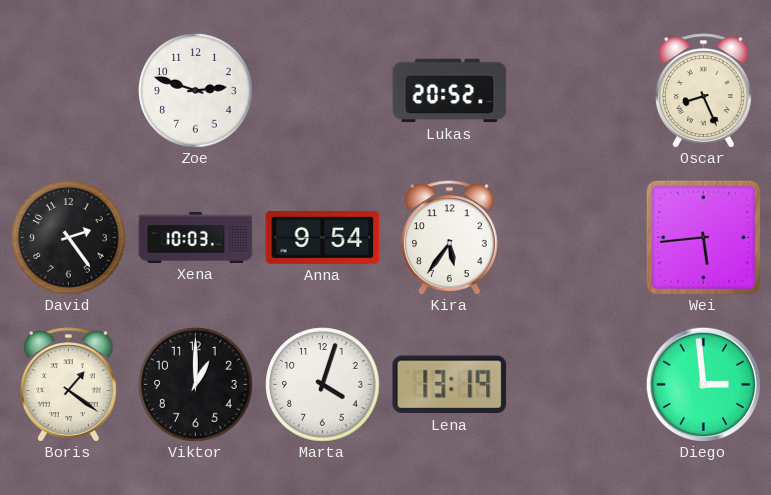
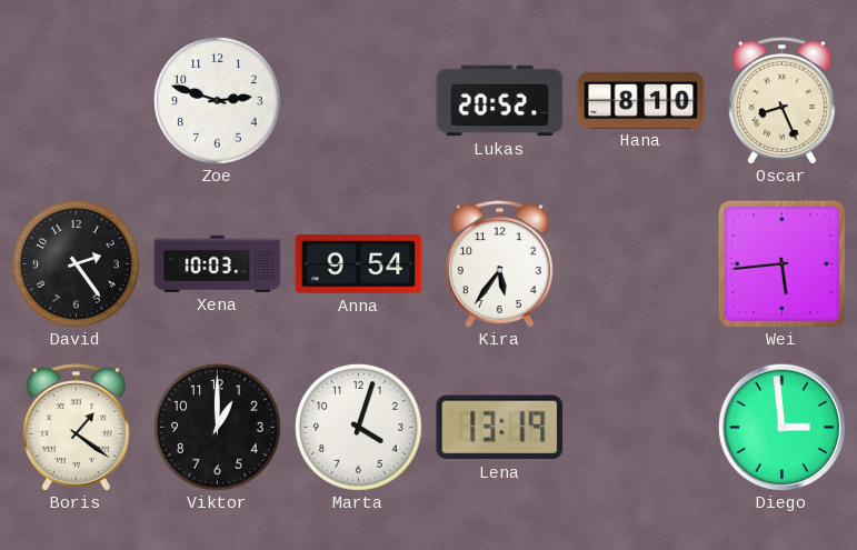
Hana: none -> 8:10 (641, 100)
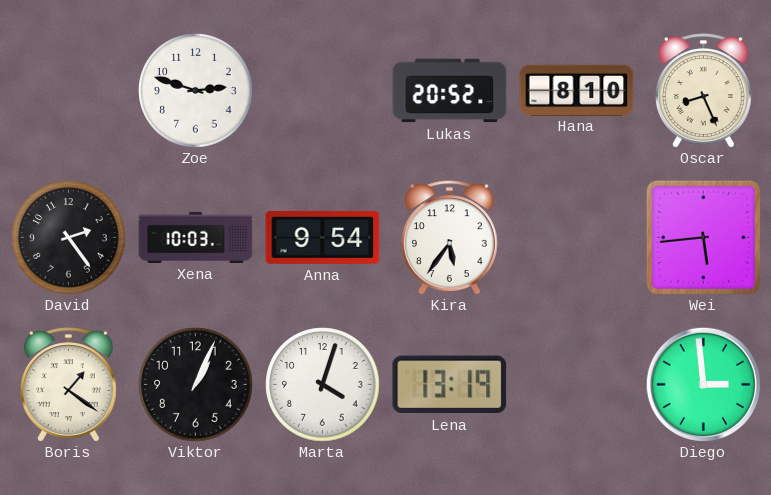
Viktor: 1:00 -> 1:04 (196, 385)
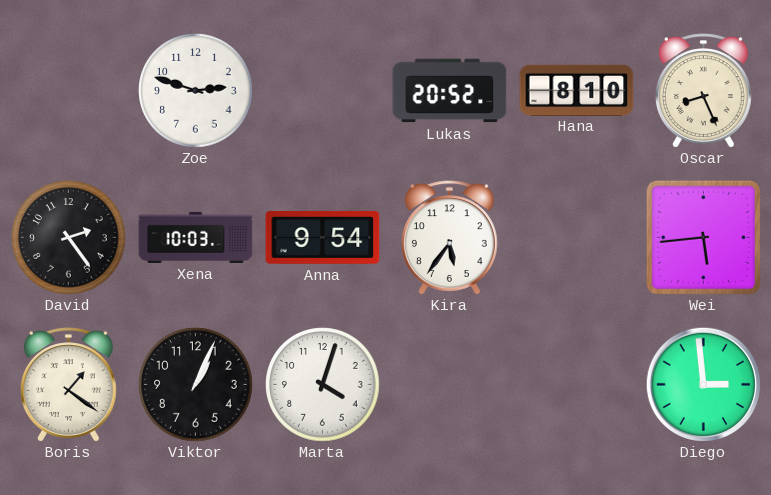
Lena: 13:19 -> none (450, 385)
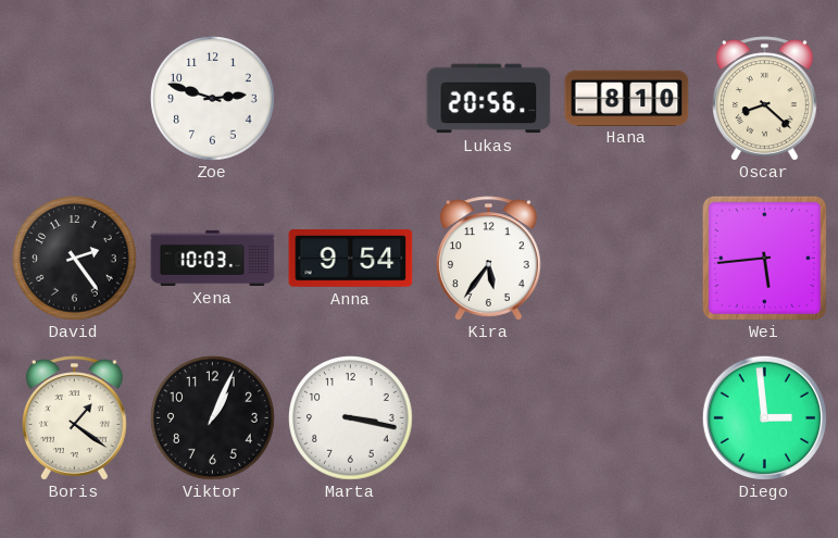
Lukas: 20:52 -> 20:56 (489, 99)
Oscar: 8:26 -> 8:22 (764, 99)
Marta: 4:03 -> 3:17 (351, 418)
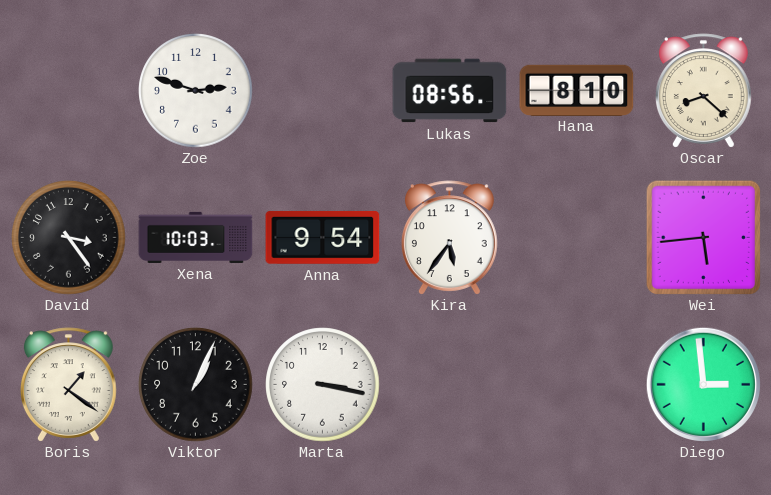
Lukas: 20:56 -> 08:56 (450, 91)
David: 2:24 -> 3:24 (69, 238)
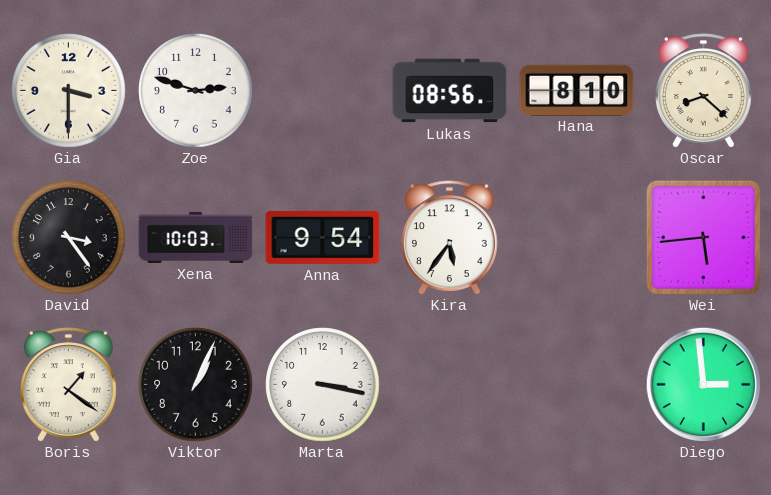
Gia: none -> 3:30 (69, 91)
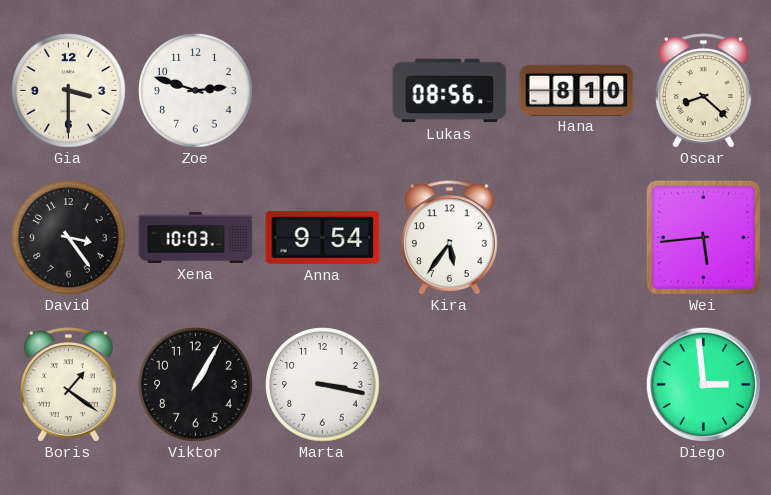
Viktor: 1:04 -> 1:05 (196, 385)
